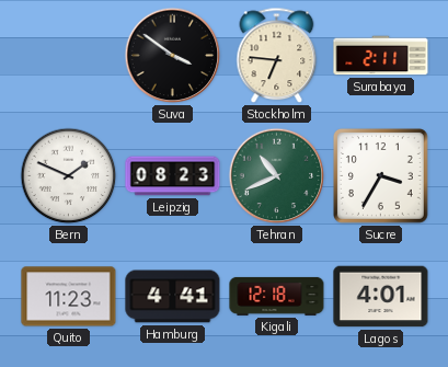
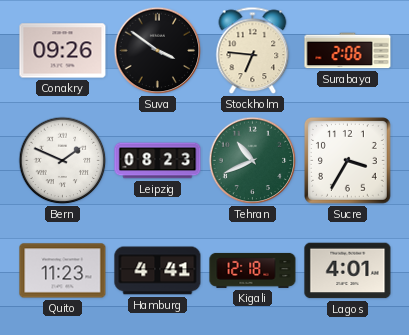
Conakry: none -> 09:26 (63, 51)
Surabaya: 2:11 -> 2:06 (348, 51)
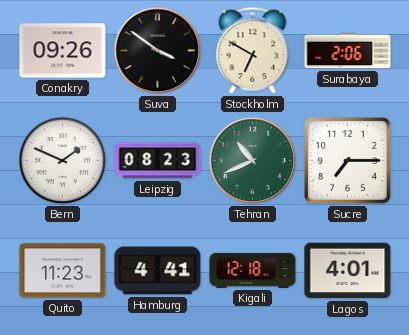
Stockholm: 6:46 -> 6:50 (253, 51)
Sucre: 3:35 -> 7:15 (348, 161)
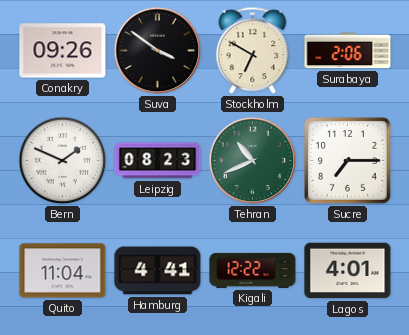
Quito: 11:23 -> 11:04 (63, 271)
Kigali: 12:18 -> 12:22 (253, 270)
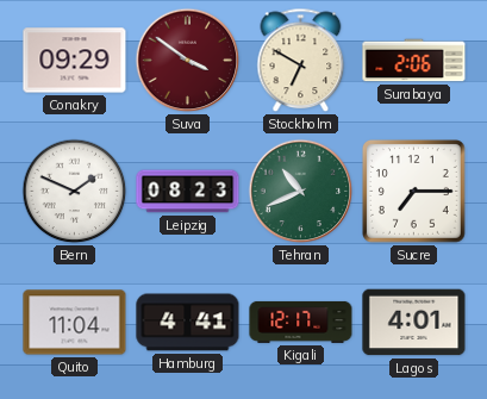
Conakry: 09:26 -> 09:29 (75, 61)
Suva dial: black -> burgundy (188, 61)
Kigali: 12:22 -> 12:17 (301, 322)
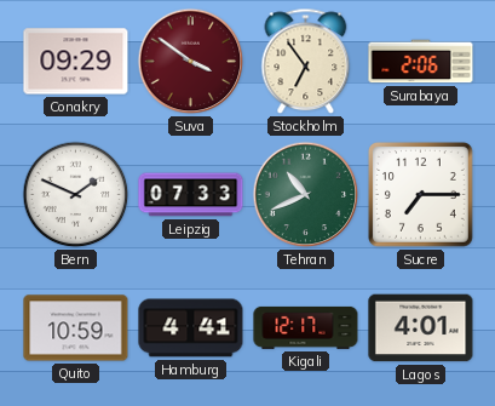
Stockholm: 6:50 -> 6:54 (306, 62)
Leipzig: 08:23 -> 07:33 (191, 195)
Quito: 11:04 -> 10:59 (76, 328)
